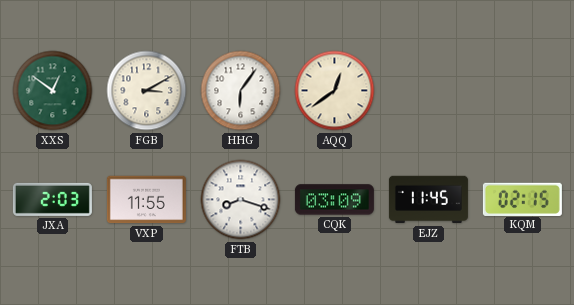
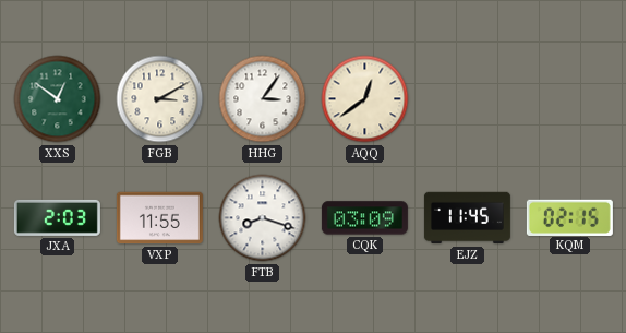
HHG: 6:06 -> 3:06 (263, 99)
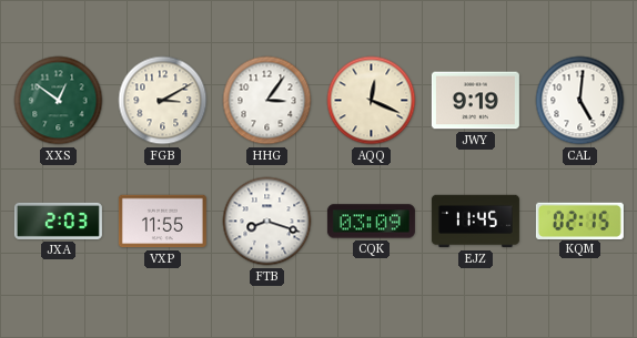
AQQ: 12:39 -> 12:19 (372, 101)
JWY: none -> 9:19 (475, 101)
CAL: none -> 5:01 (580, 101)
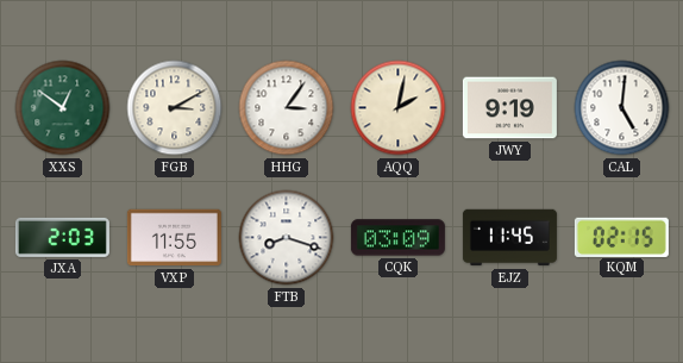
AQQ: 12:19 -> 2:02 (399, 108)
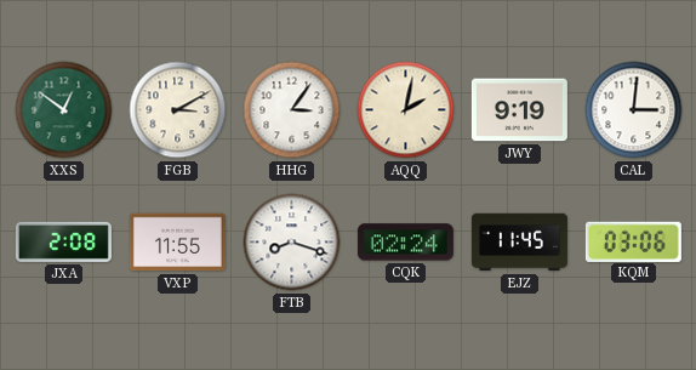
CAL: 5:01 -> 3:01 (634, 110)
JXA: 2:03 -> 2:08 (63, 241)
CQK: 03:09 -> 02:24 (405, 243)
KQM: 02:15 -> 03:06 (633, 241)
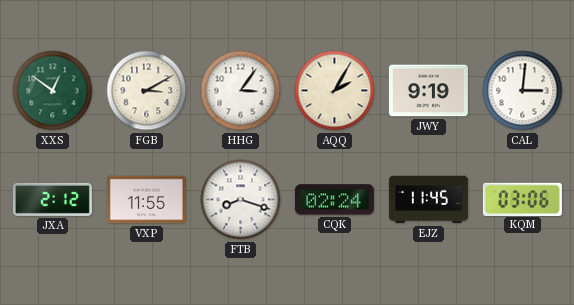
AQQ: 2:02 -> 2:05 (335, 91)
JXA: 2:08 -> 2:12 (52, 199)
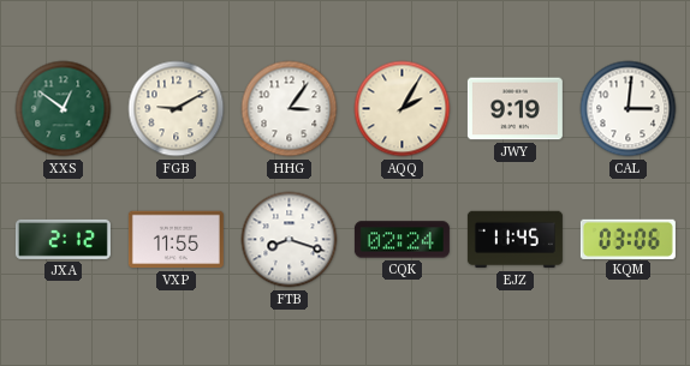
FGB: 3:10 -> 9:10 (177, 109)
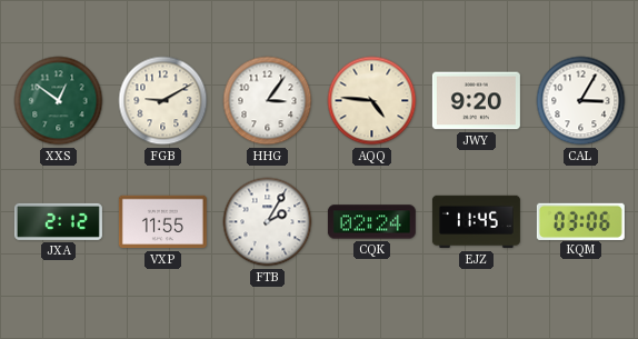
AQQ: 2:05 -> 4:46 (372, 101)
JWY: 9:19 -> 9:20 (476, 101)
CAL: 3:01 -> 3:05 (581, 101)
FTB: 8:18 -> 2:05 (268, 222)
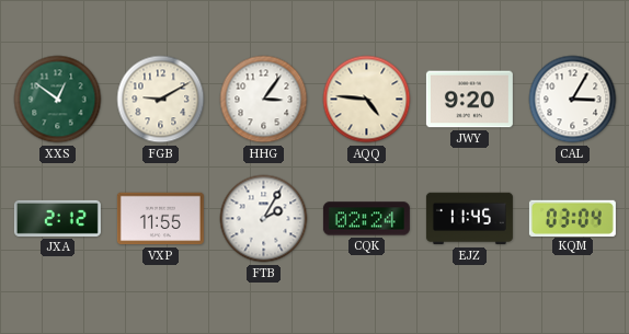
KQM: 03:06 -> 03:04 (572, 218)
